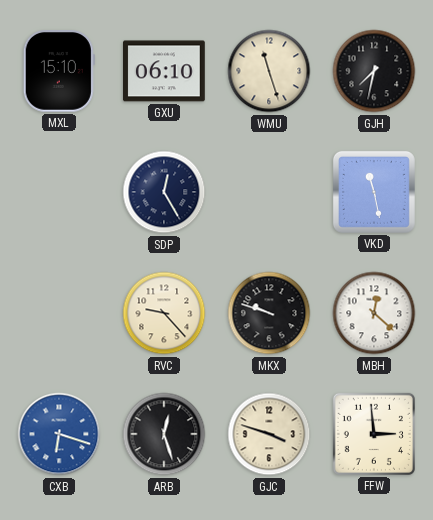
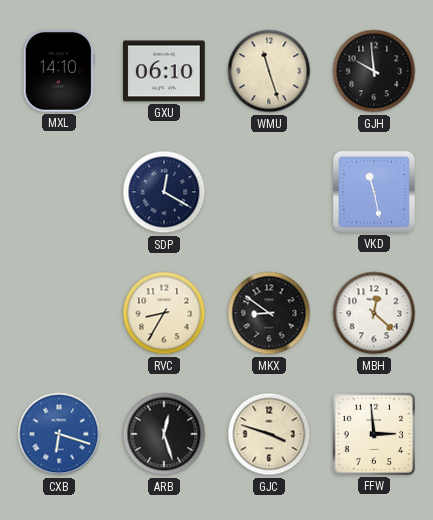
MXL: 15:10 -> 14:10 (59, 72)
GJH: 7:32 -> 9:59 (374, 71)
SDP: 12:25 -> 12:20 (164, 192)
RVC: 9:23 -> 8:35 (164, 313)
MKX: 9:48 -> 8:51 (269, 313)
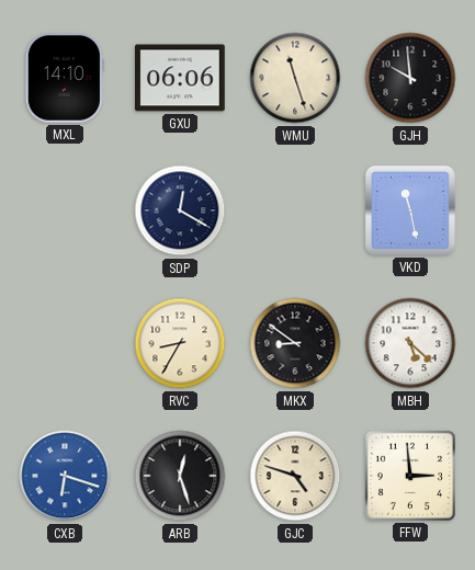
GXU: 06:10 -> 06:06 (181, 78)
MBH: 12:22 -> 5:22 (410, 343)
GJC: 3:48 -> 4:48 (295, 476)
